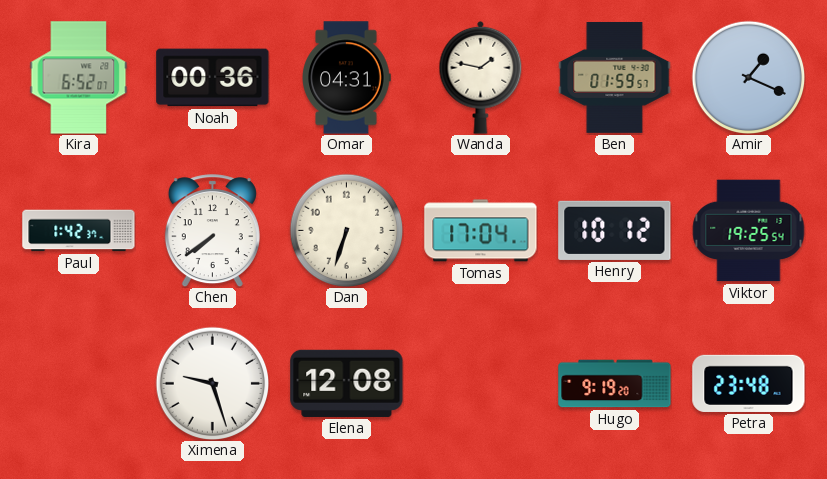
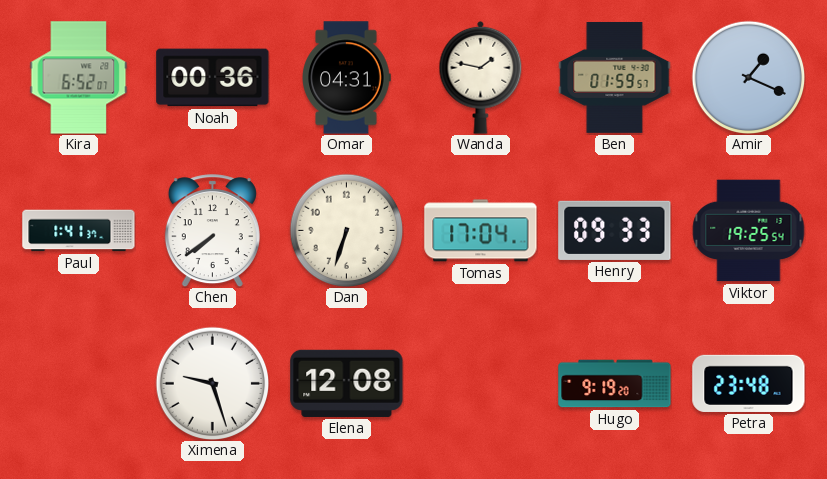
Paul: 1:42 -> 1:41 (79, 231)
Henry: 10:12 -> 09:33 (615, 230)
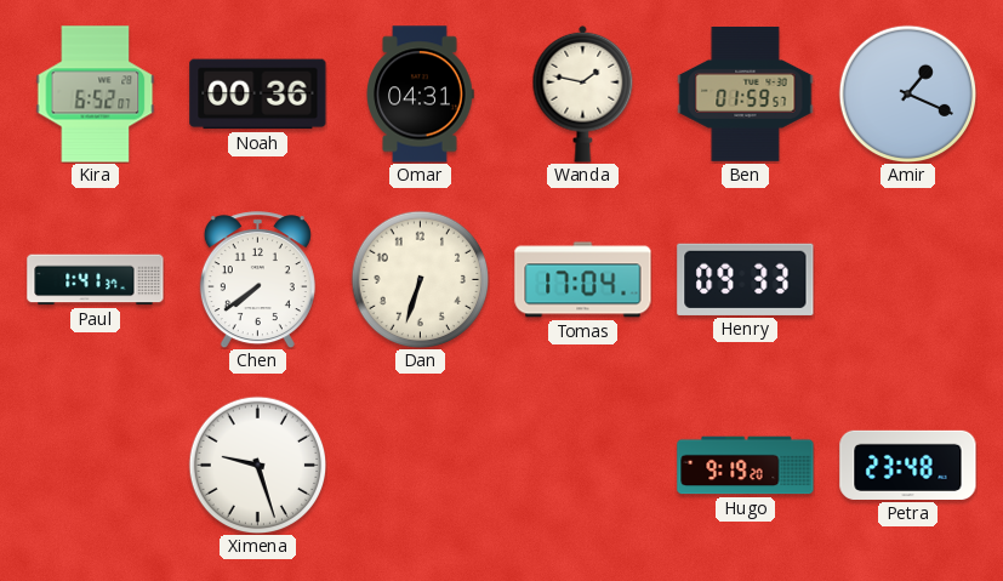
Viktor: 19:25 -> none (748, 231)
Elena: 12:08 -> none (347, 383)
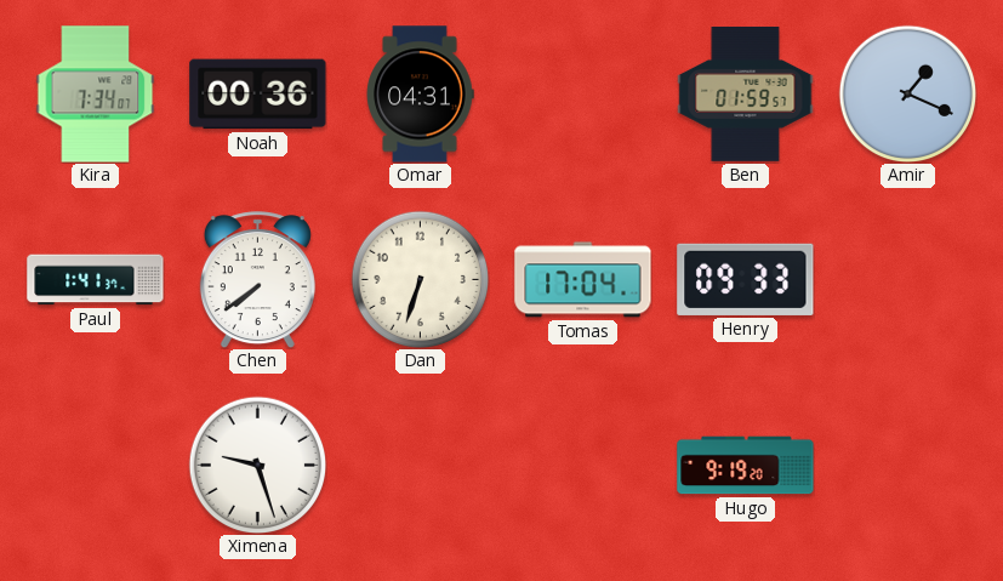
Kira: 6:52 -> 7:34 (96, 95)
Wanda: 1:47 -> none (583, 93)
Petra: 23:48 -> none (908, 465)
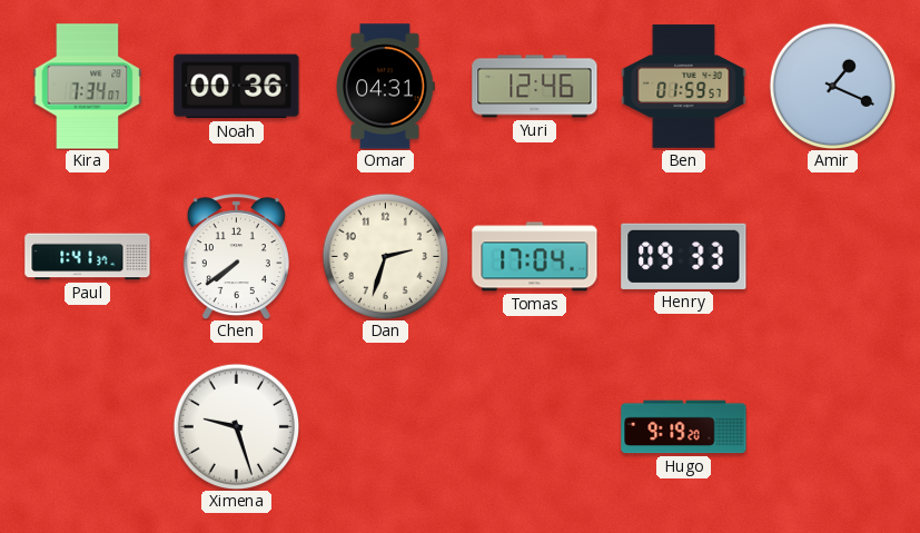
Yuri: none -> 12:46 (535, 87)
Dan: 6:33 -> 2:33 (385, 256)
